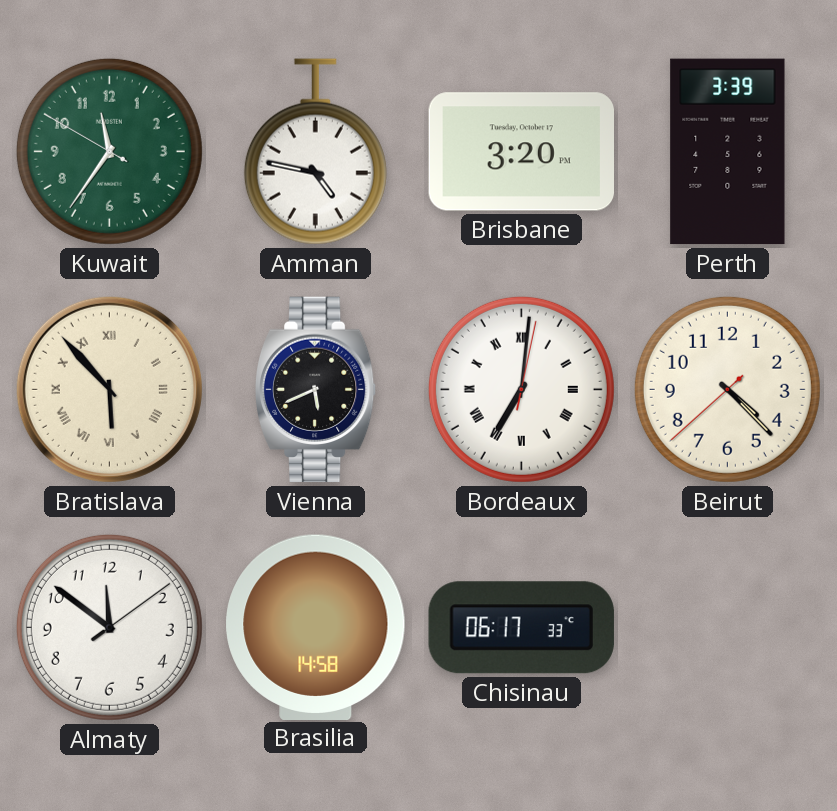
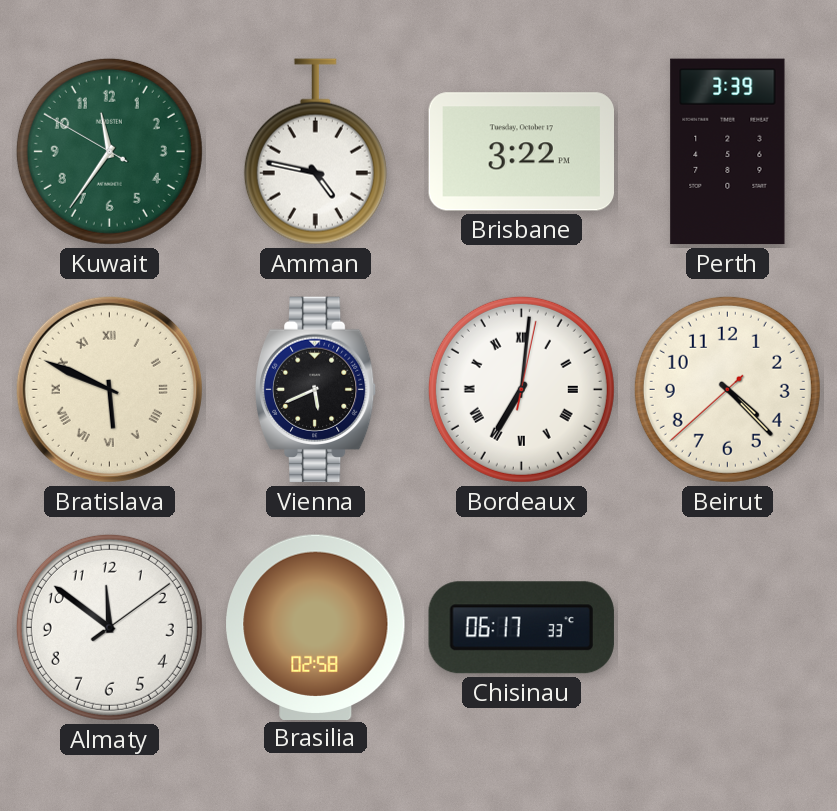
Brisbane: 3:20 -> 3:22 (521, 152)
Bratislava: 5:53 -> 5:49 (109, 389)
Brasilia: 14:58 -> 02:58 (316, 627)
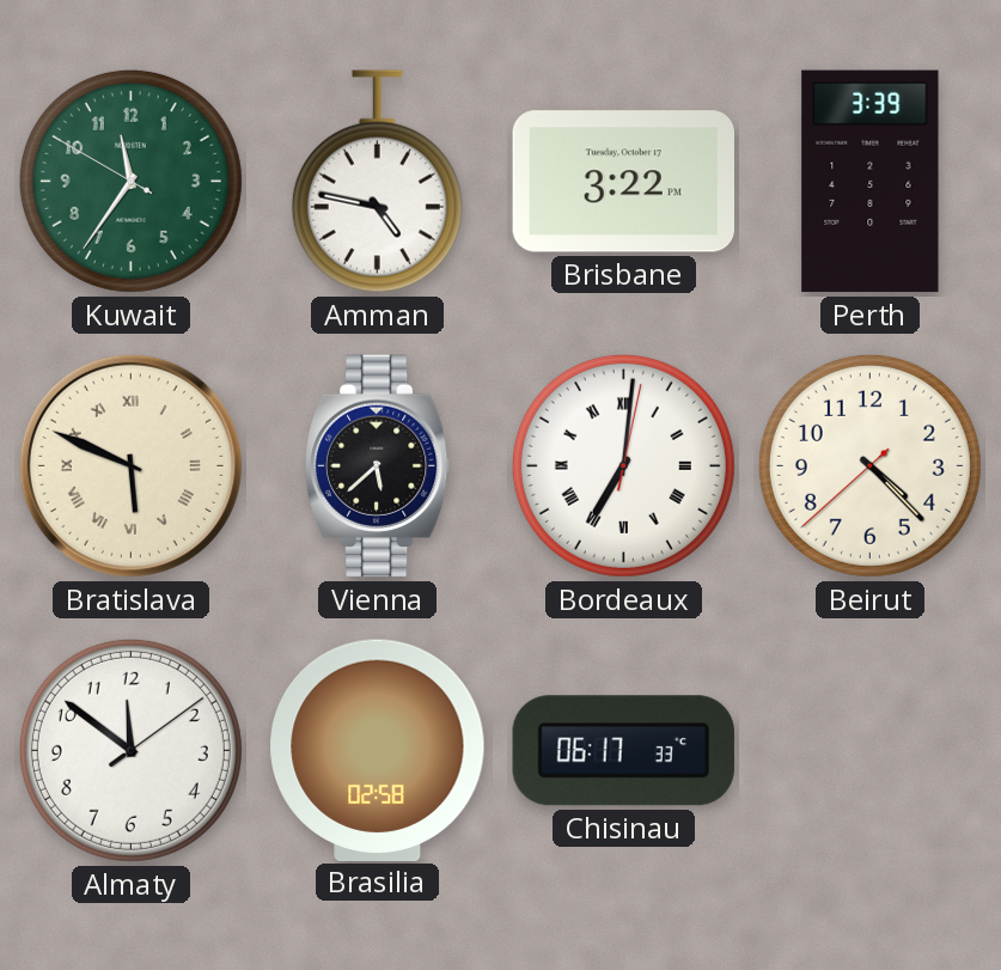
Vienna: 5:41 -> 5:38 (378, 466)
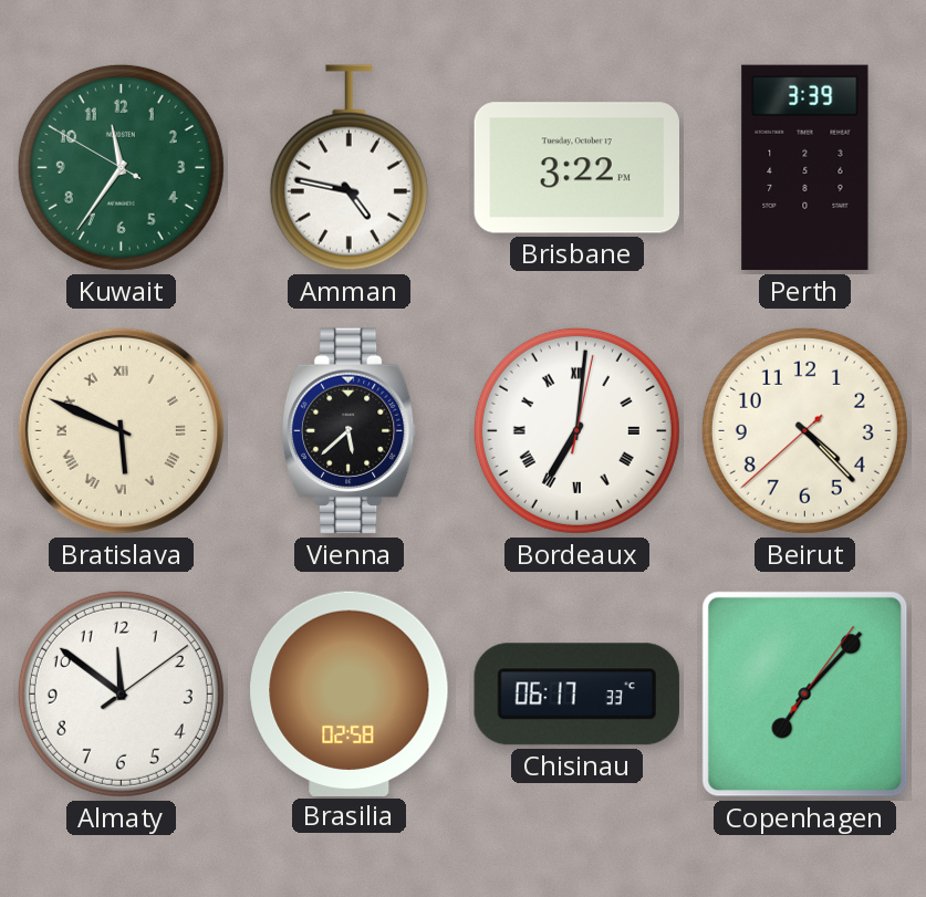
Copenhagen: none -> 7:07 (805, 695)
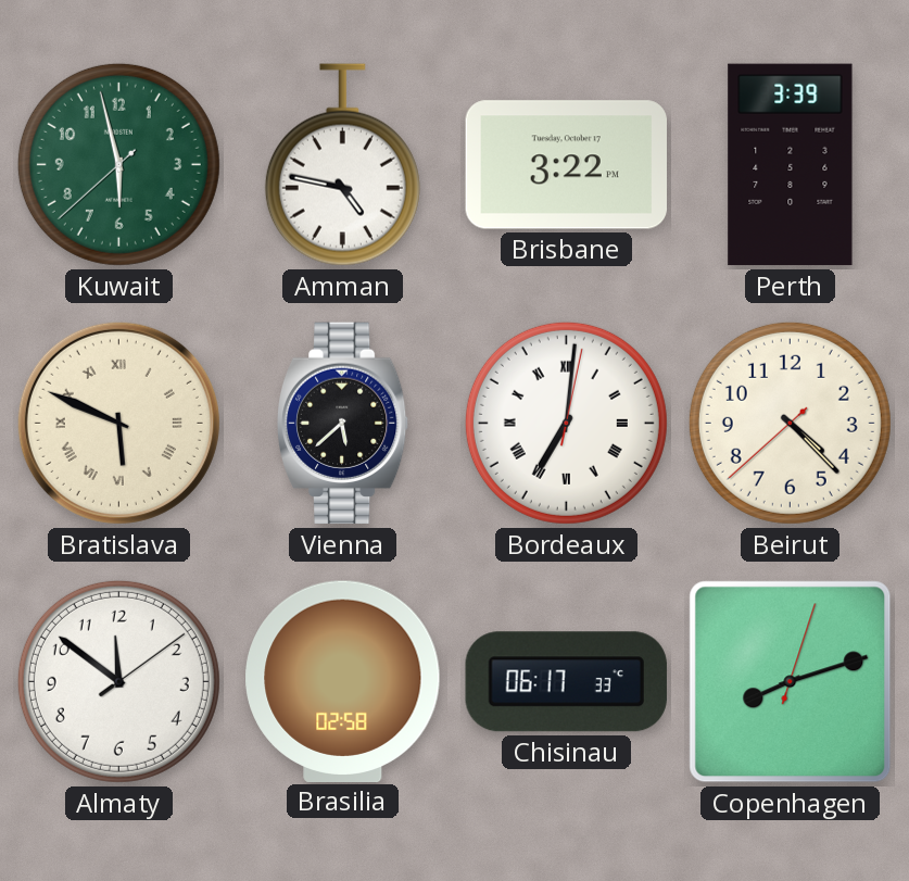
Kuwait: 11:35 -> 5:57 (118, 164)
Copenhagen: 7:07 -> 8:12 (791, 682)
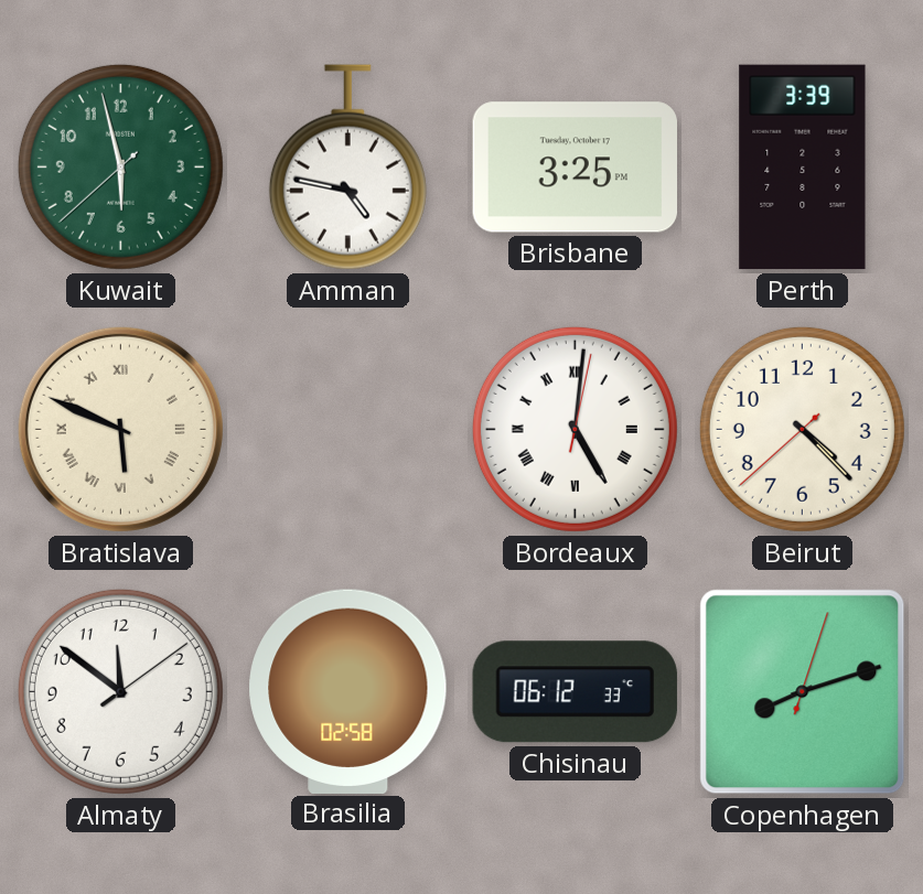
Brisbane: 3:22 -> 3:25 (575, 168)
Vienna: 5:38 -> none (343, 424)
Bordeaux: 7:01 -> 5:01 (575, 429)
Chisinau: 06:17 -> 06:12 (575, 692)
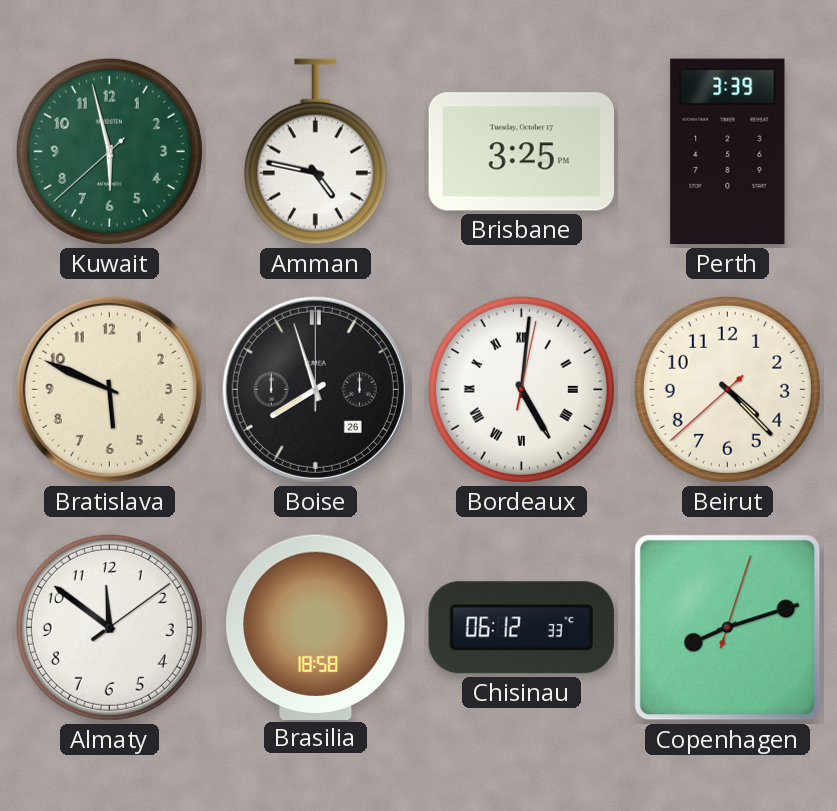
Bratislava numerals: Roman -> Arabic (109, 389)
Boise: none -> 7:57 (315, 389)
Brasilia: 02:58 -> 18:58 (316, 627)
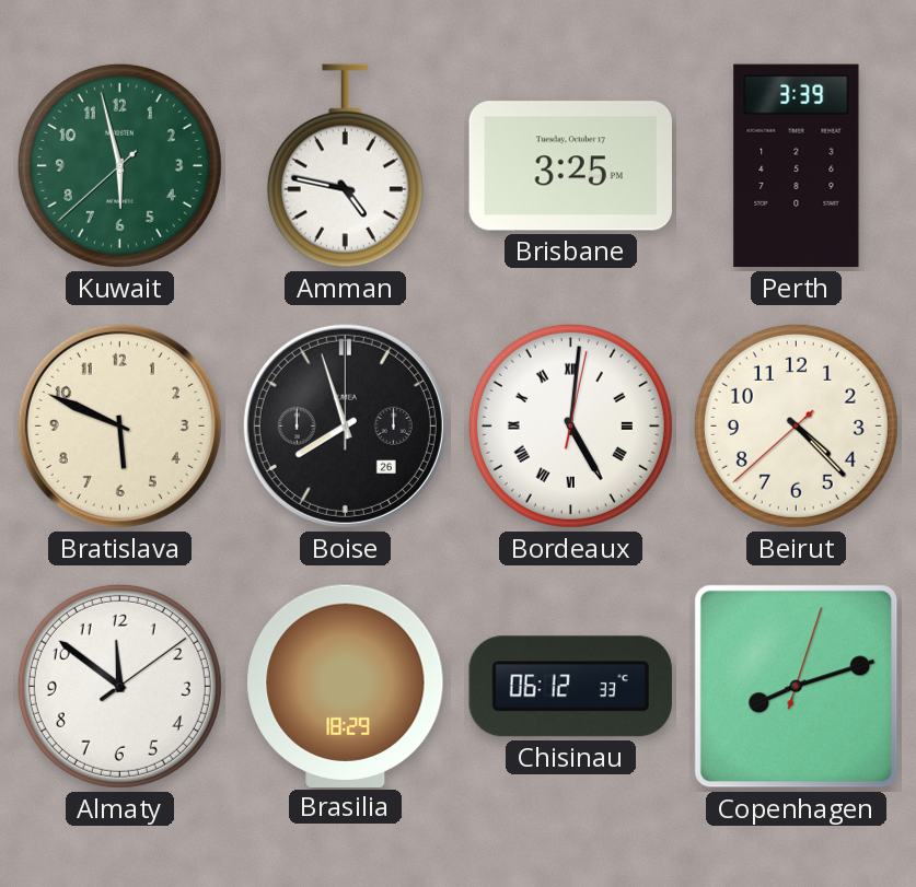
Brasilia: 18:58 -> 18:29 (346, 686)
